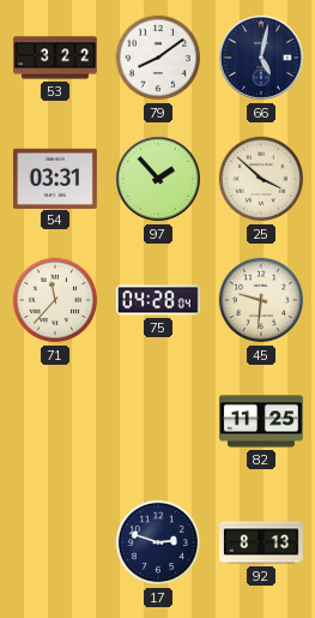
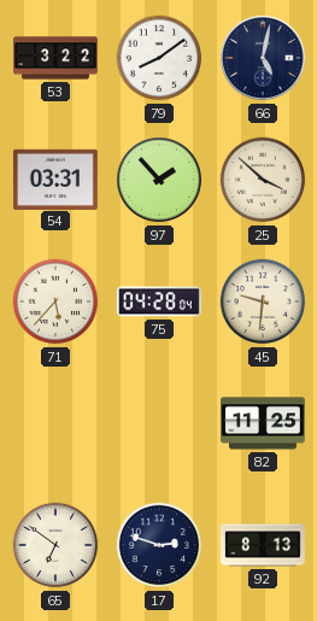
71: 11:37 -> 5:37 (55, 301)
65: none -> 6:51 (55, 545)
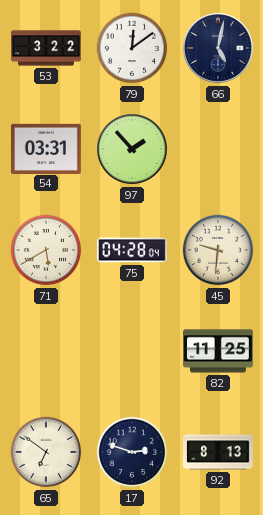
79: 8:09 -> 12:09 (132, 48)
25: 3:52 -> none (263, 180)
71: 5:37 -> 5:40 (46, 250)
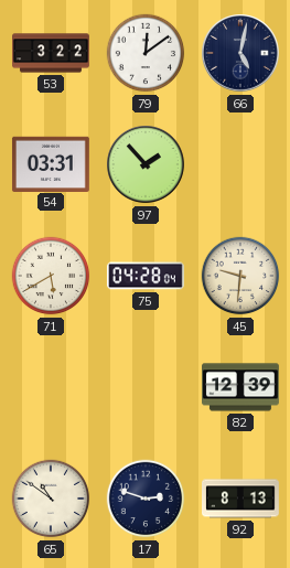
82: 11:25 -> 12:39 (241, 387)
65: 6:51 -> 10:51 (51, 499)
